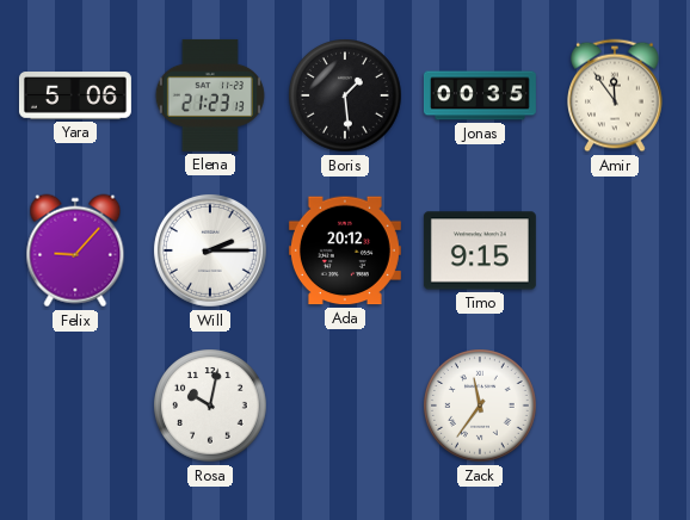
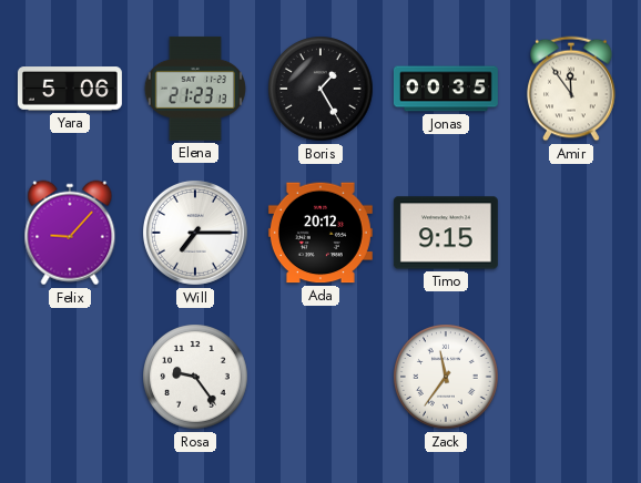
Boris: 1:29 -> 1:25 (320, 89)
Will: 2:15 -> 7:15 (195, 233)
Rosa: 10:02 -> 9:24 (195, 377)
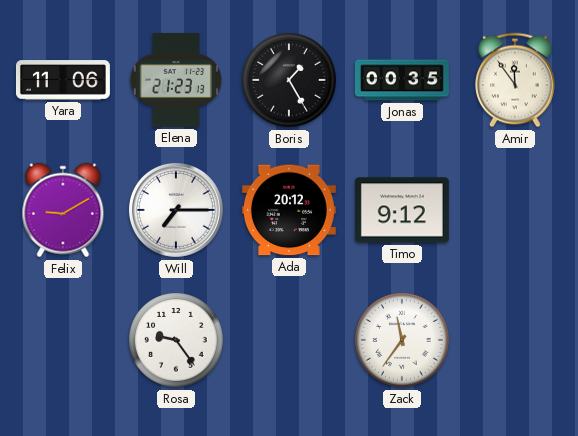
Yara: 5:06 -> 11:06 (63, 80)
Felix: 9:07 -> 9:10 (63, 210)
Timo: 9:15 -> 9:12 (402, 210)
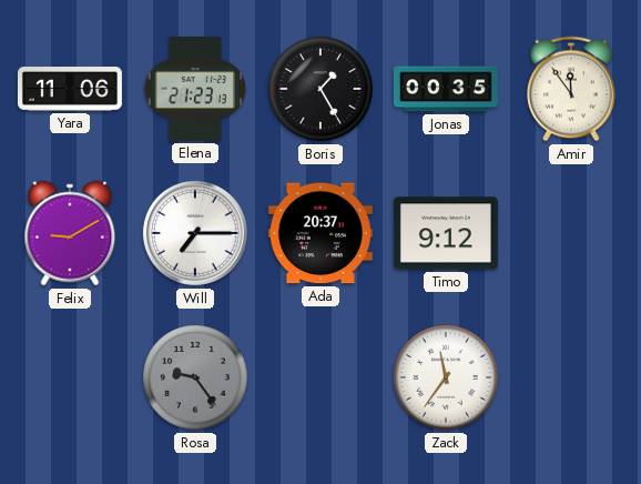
Ada: 20:12 -> 20:37 (320, 233)
Rosa dial: white -> grey (195, 377)
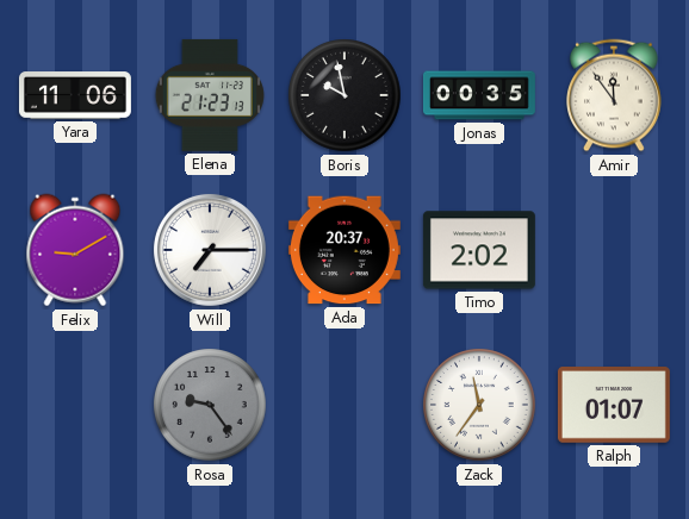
Boris: 1:25 -> 9:58 (344, 95)
Timo: 9:12 -> 2:02 (479, 250)
Ralph: none -> 01:07 (614, 406)
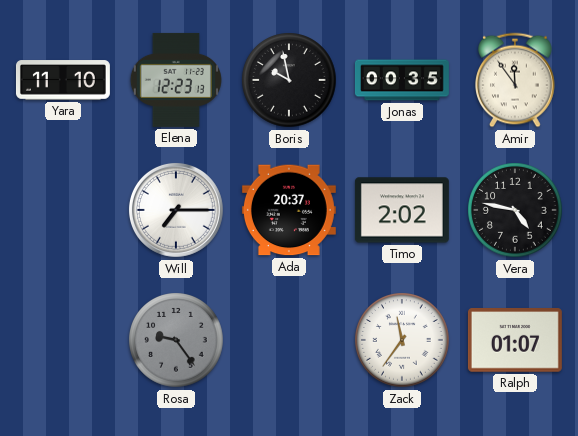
Yara: 11:06 -> 11:10 (63, 80)
Elena: 21:23 -> 12:23 (176, 80)
Felix: 9:10 -> none (75, 250)
Vera: none -> 4:47 (515, 210)
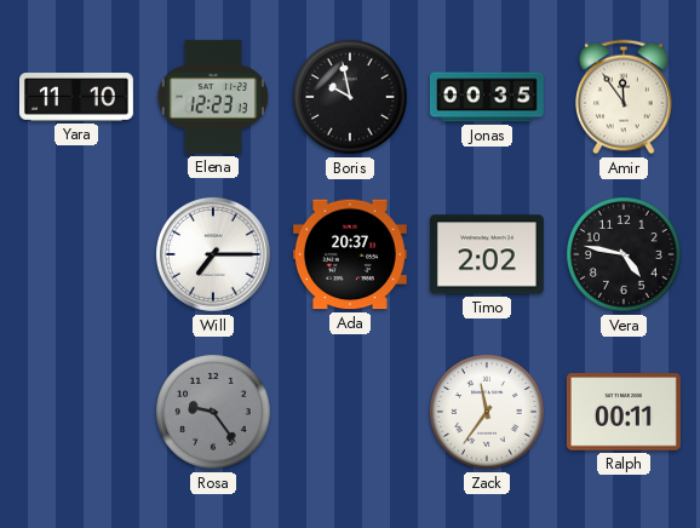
Ralph: 01:07 -> 00:11 (624, 413)
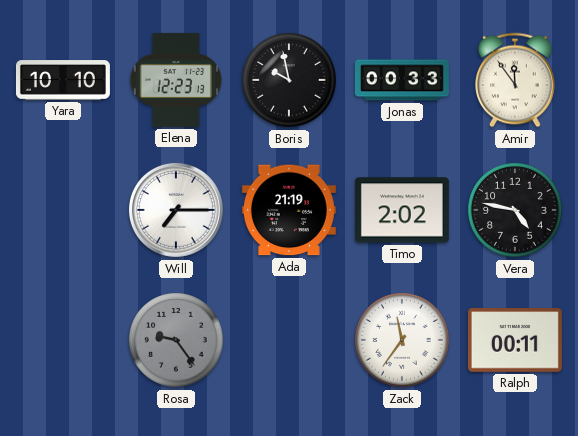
Yara: 11:10 -> 10:10 (63, 80)
Jonas: 00:35 -> 00:33 (402, 80)
Ada: 20:37 -> 21:19 (289, 210)
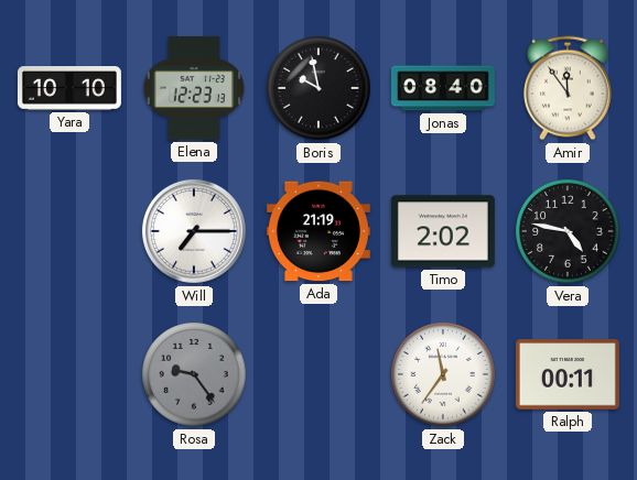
Jonas: 00:33 -> 08:40 (443, 88)
